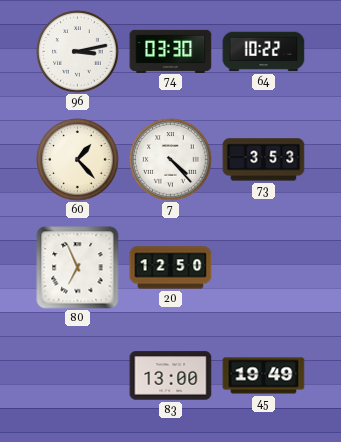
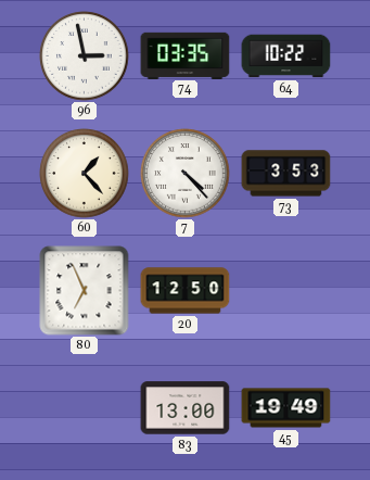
96: 3:13 -> 2:58 (85, 56)
74: 03:30 -> 03:35 (186, 55)
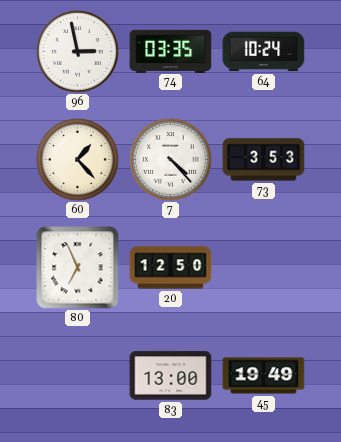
64: 10:22 -> 10:24 (264, 52)
